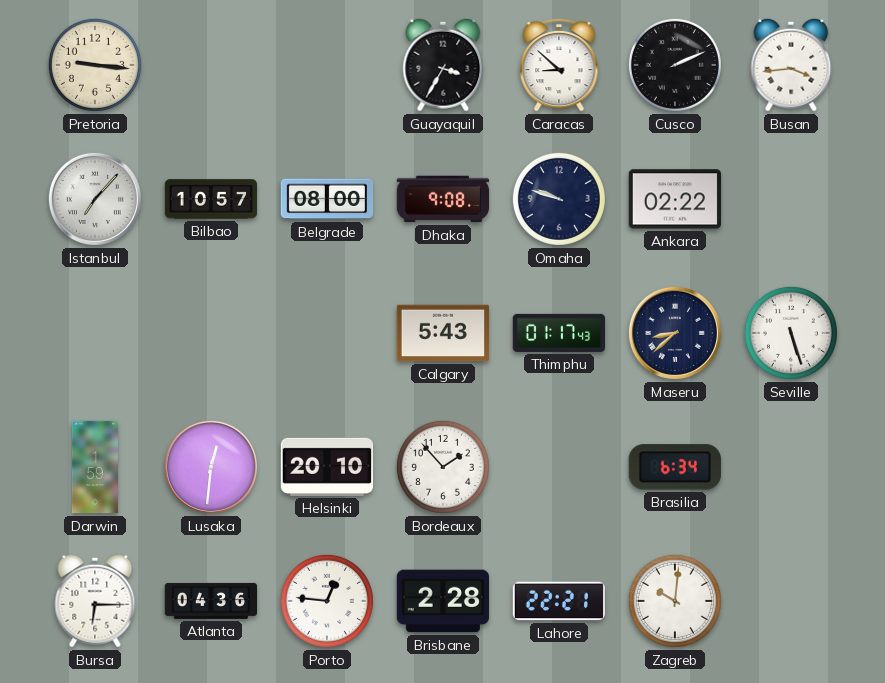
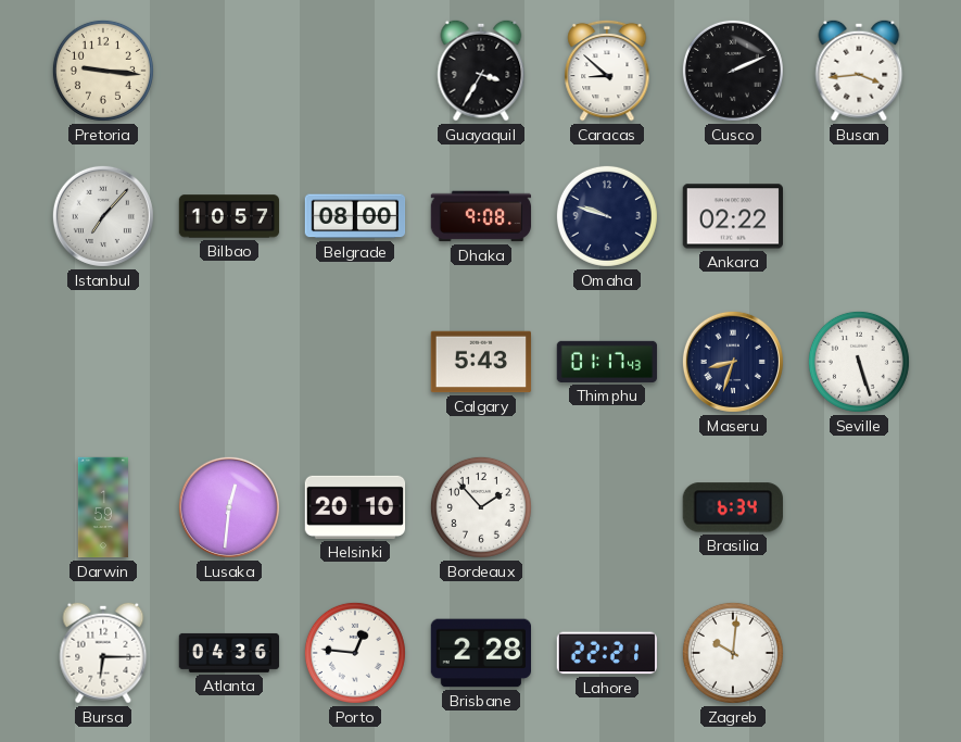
Maseru: 8:38 -> 8:33 (733, 362)
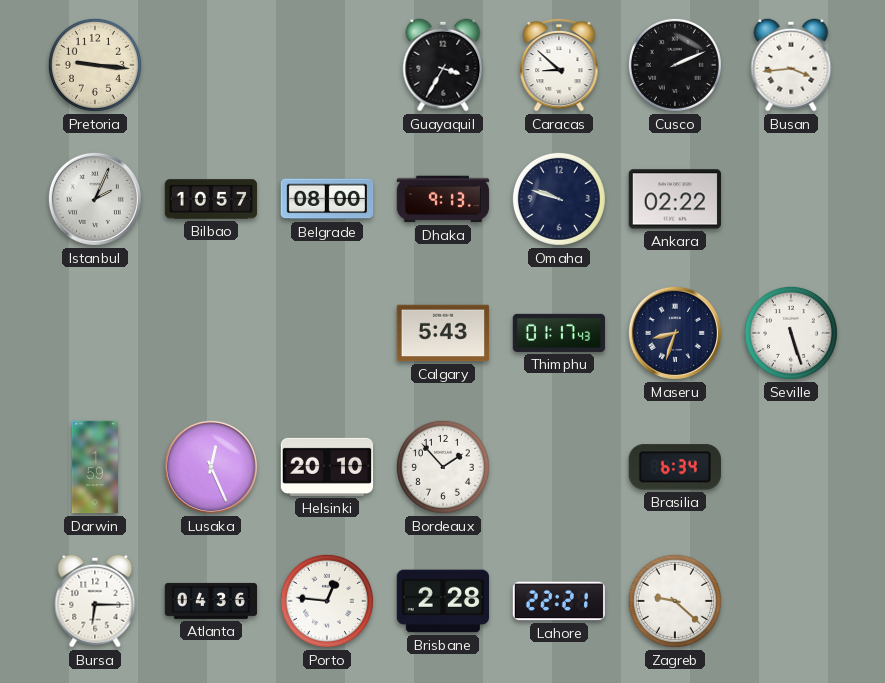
Istanbul: 7:07 -> 2:04 (95, 199)
Dhaka: 9:08 -> 9:13 (443, 199)
Lusaka: 12:31 -> 12:26 (211, 467)
Zagreb: 10:01 -> 9:22 (675, 601)
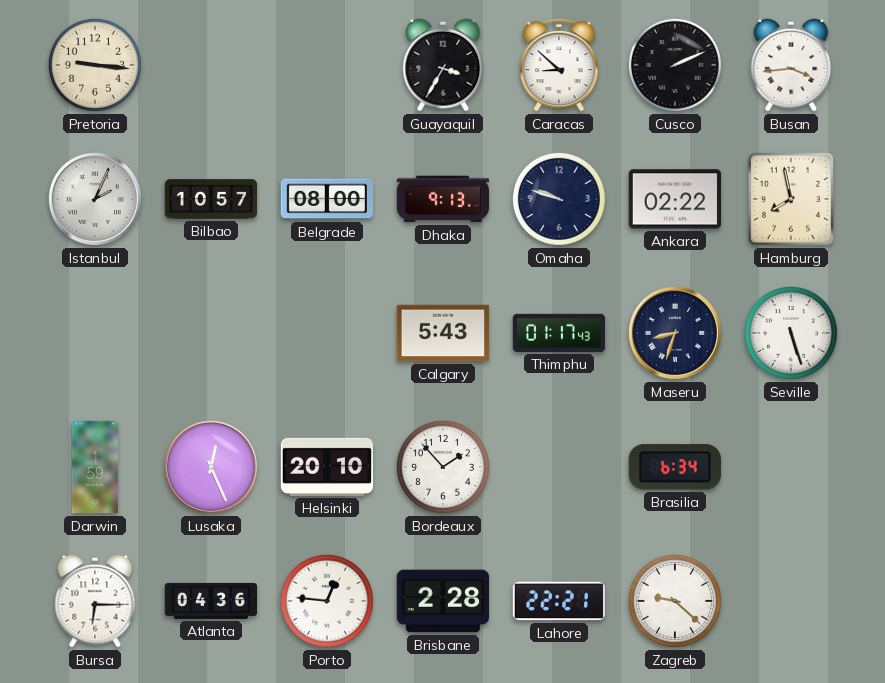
Hamburg: none -> 7:58 (791, 199)
